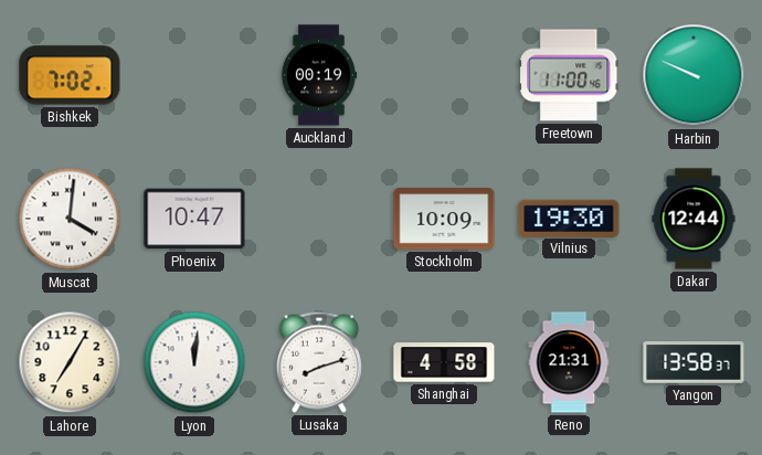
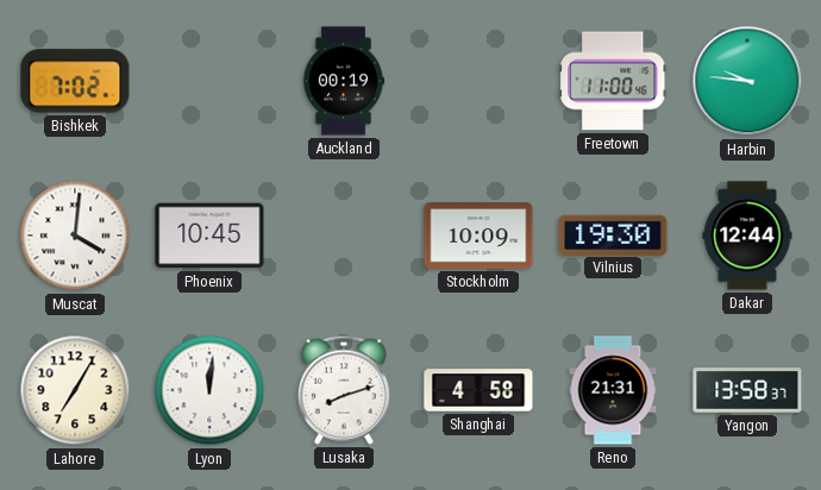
Harbin: 9:49 -> 9:46 (747, 81)
Phoenix: 10:47 -> 10:45 (209, 235)
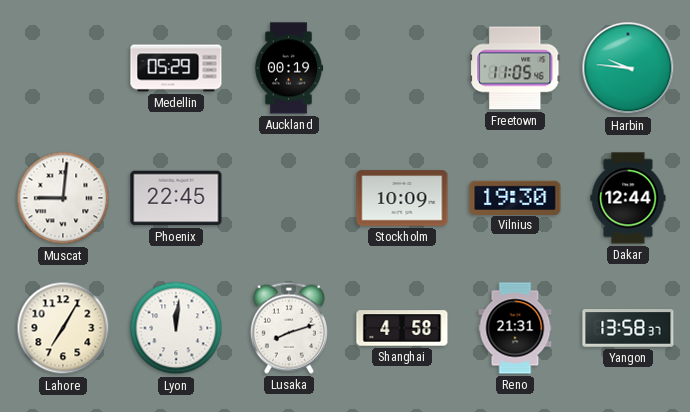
Bishkek: 7:02 -> none (75, 81)
Medellin: none -> 05:29 (176, 68)
Freetown: 11:00 -> 11:05 (515, 68)
Muscat: 4:01 -> 9:01 (63, 198)
Phoenix: 10:45 -> 22:45 (176, 198)
